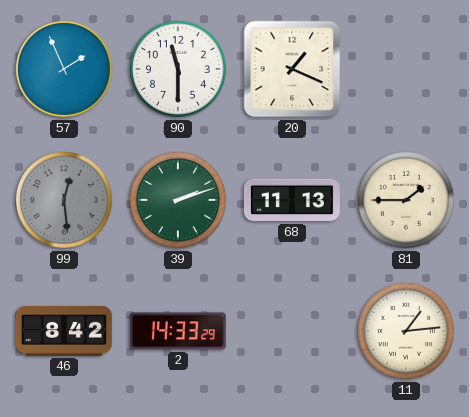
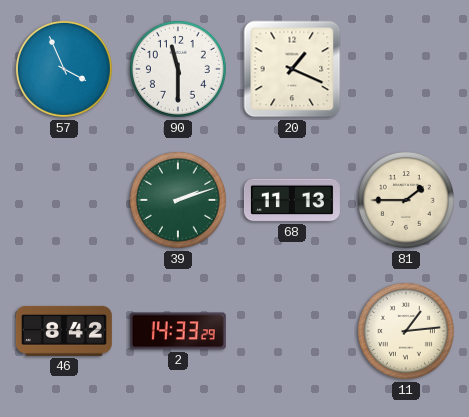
57: 1:56 -> 3:56 (64, 69)
99: 12:29 -> none (64, 200)
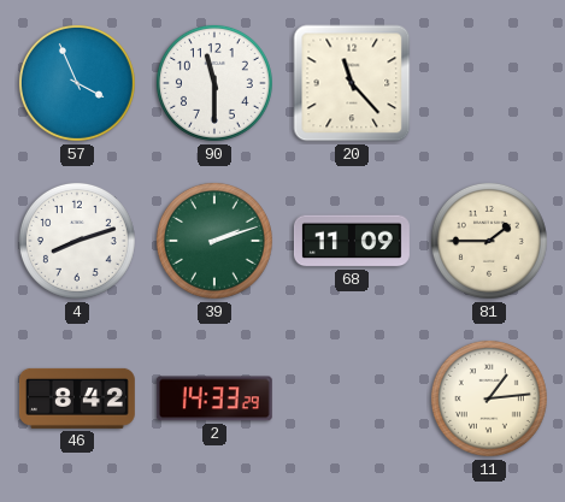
20: 1:19 -> 11:23 (352, 83)
4: none -> 8:12 (77, 241)
68: 11:13 -> 11:09 (352, 241)
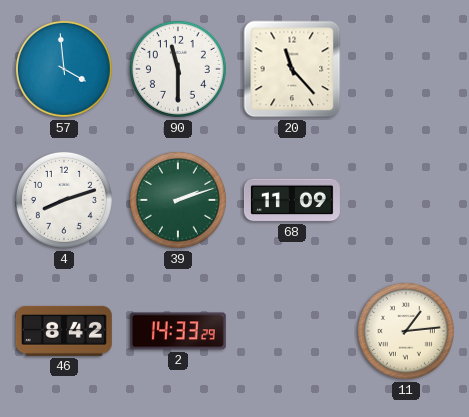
57: 3:56 -> 3:59 (64, 69)
81: 1:45 -> none (489, 241)
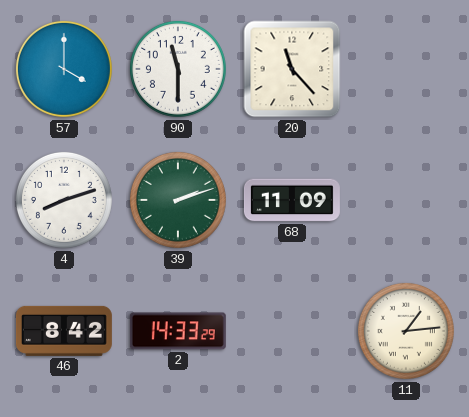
57: 3:59 -> 4:00 (64, 69)
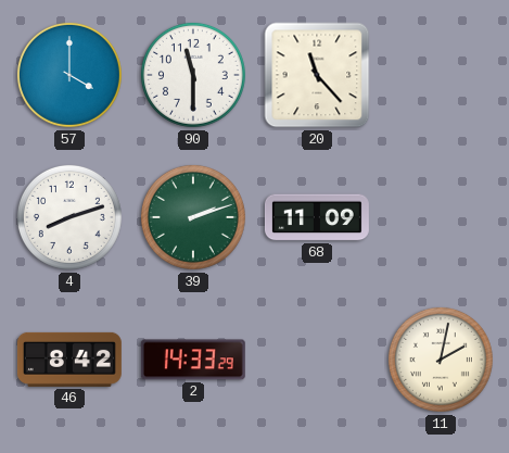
11: 1:14 -> 2:02 (441, 360)
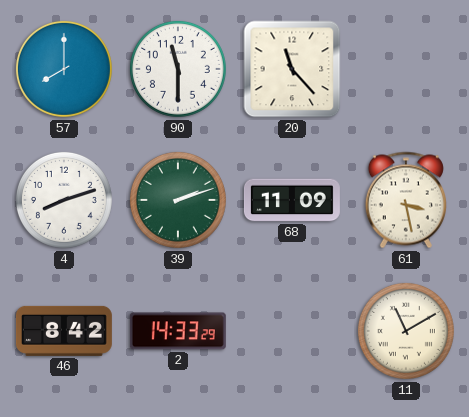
57: 4:00 -> 8:00 (64, 69)
61: none -> 3:28 (406, 200)
11: 2:02 -> 11:10 (406, 331)
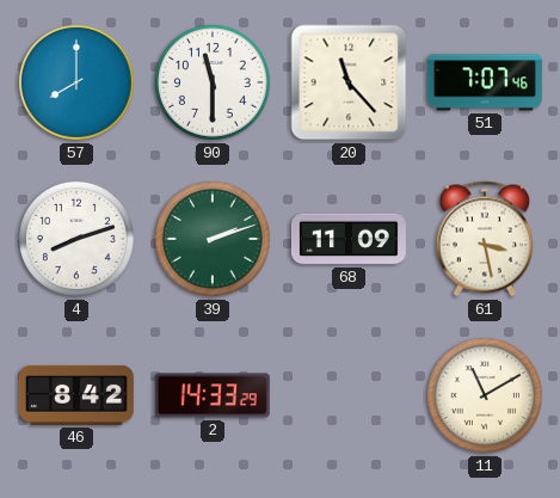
51: none -> 7:07 (485, 82)
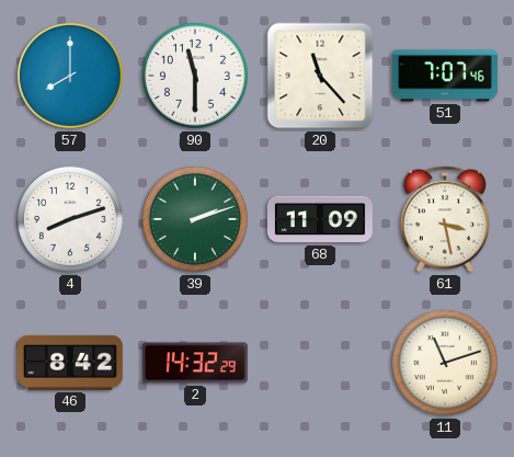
2: 14:33 -> 14:32 (195, 363)
11: 11:10 -> 11:12 (445, 363)
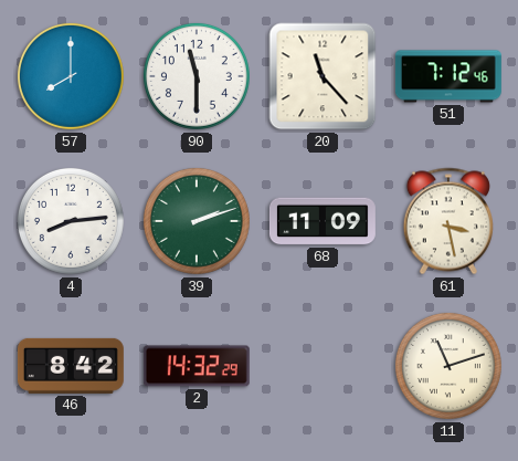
51: 7:07 -> 7:12 (448, 76)
4: 8:12 -> 8:14 (71, 221)
